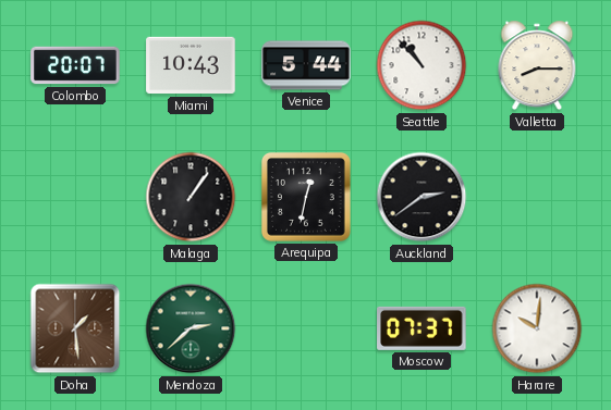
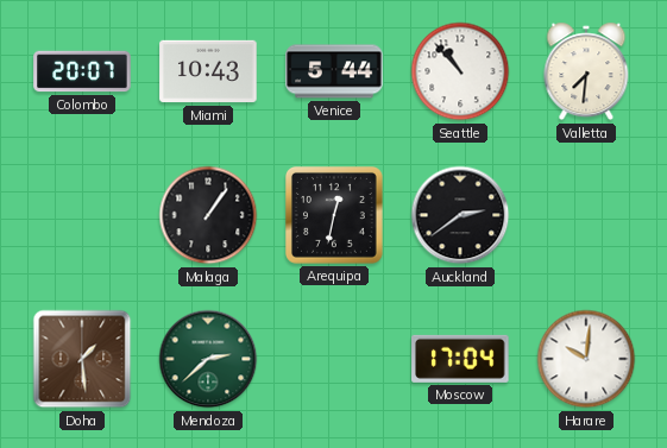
Valletta: 8:15 -> 7:31 (586, 71)
Moscow: 07:37 -> 17:04 (460, 359)
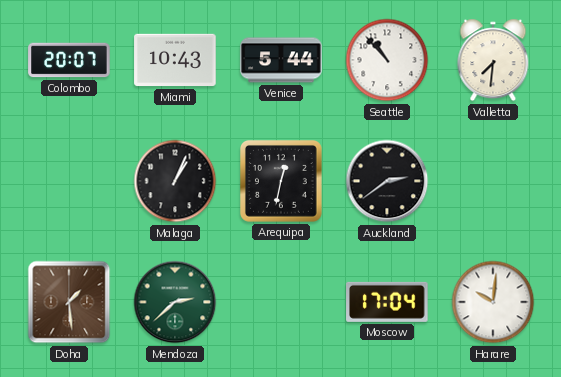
Malaga: 1:06 -> 1:04 (175, 181)
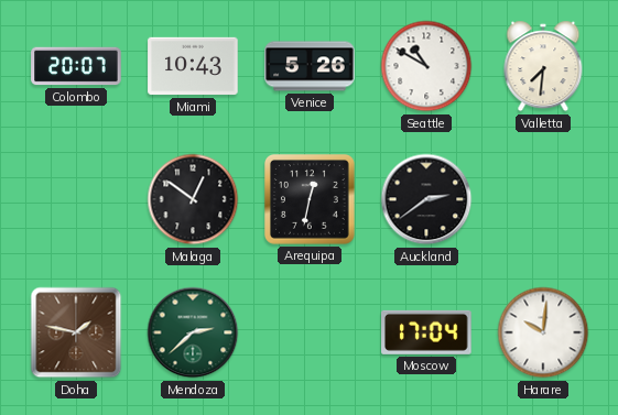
Venice: 5:44 -> 5:26 (310, 66)
Seattle: 10:53 -> 10:50 (426, 66)
Malaga: 1:04 -> 12:51 (193, 199)
Doha: 1:29 -> 1:47 (76, 332)
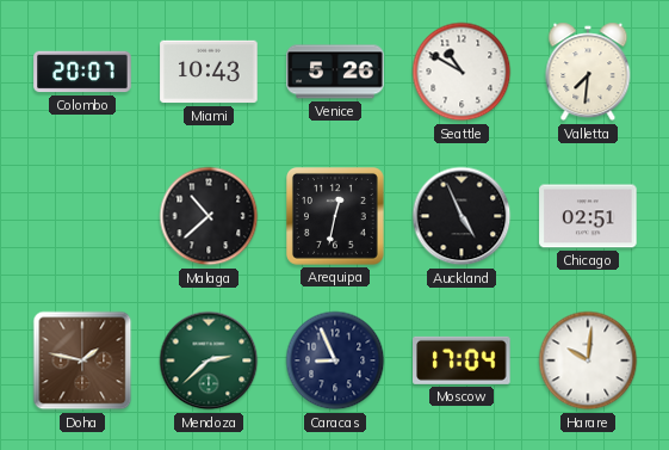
Malaga: 12:51 -> 10:38 (209, 216)
Auckland: 2:39 -> 4:56 (462, 216)
Chicago: none -> 02:51 (588, 216)
Caracas: none -> 8:56 (335, 360)
